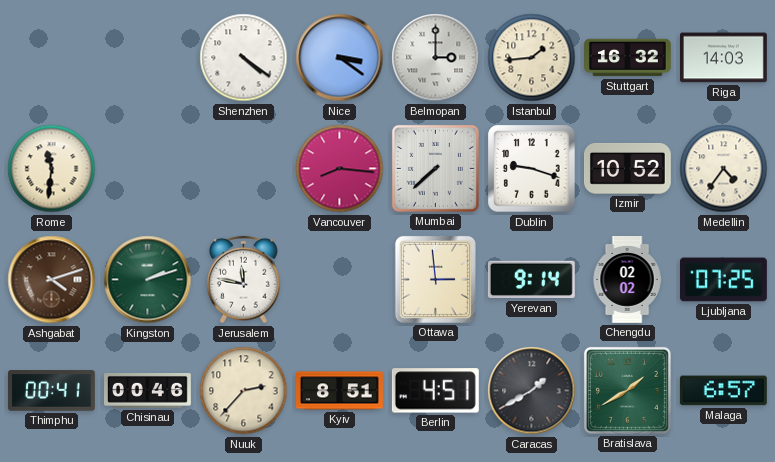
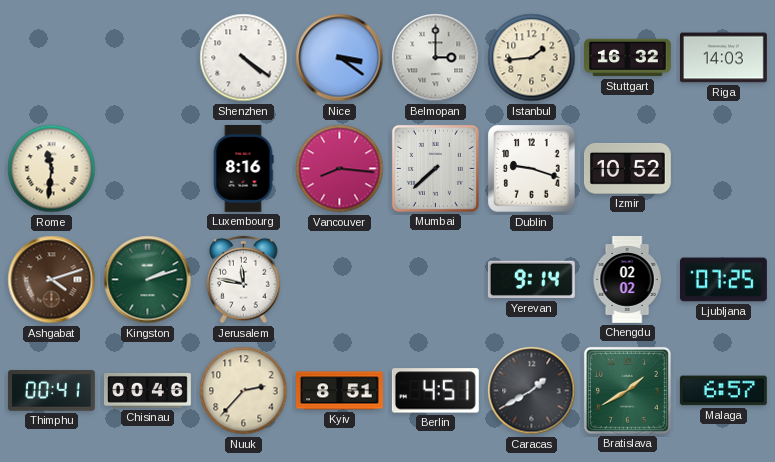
Luxembourg: none -> 8:16 (243, 168)
Medellin: 4:36 -> none (724, 169)
Ottawa: 2:59 -> none (435, 279)
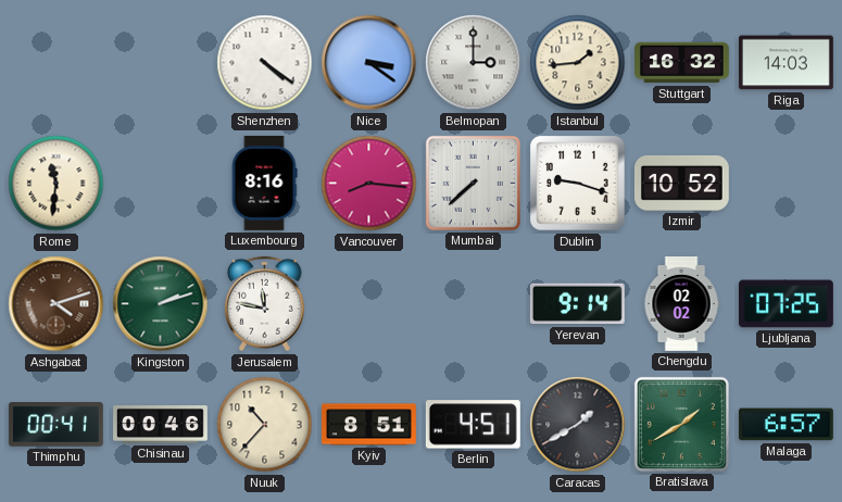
Nuuk: 2:37 -> 10:37 (265, 425)
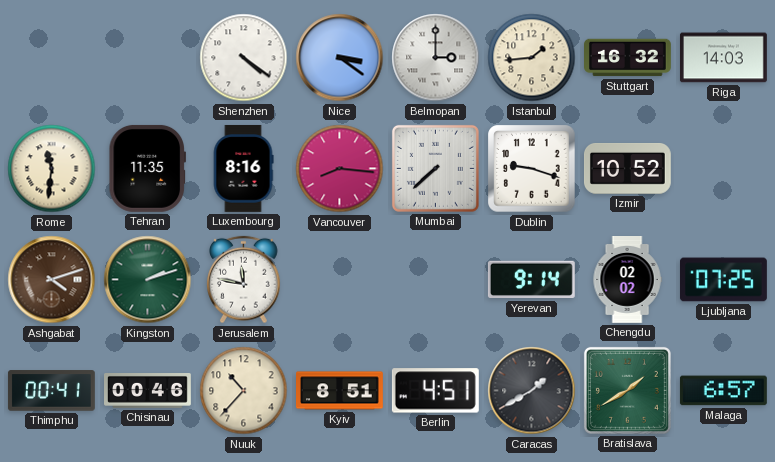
Tehran: none -> 11:35 (147, 168)
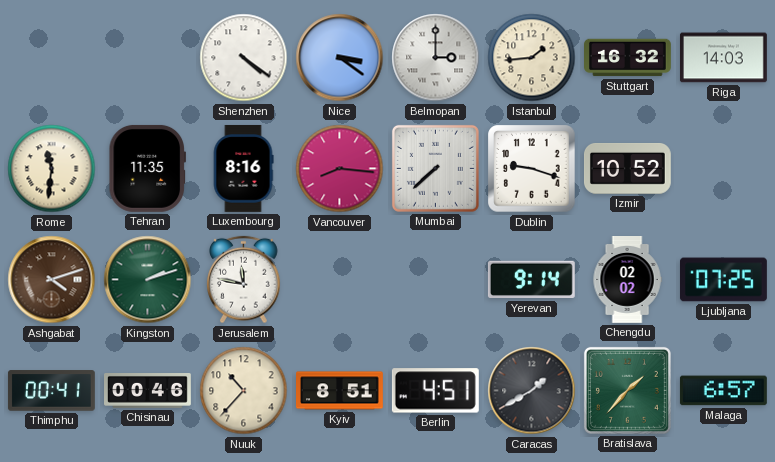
Bratislava: 1:40 -> 1:37 (627, 390)
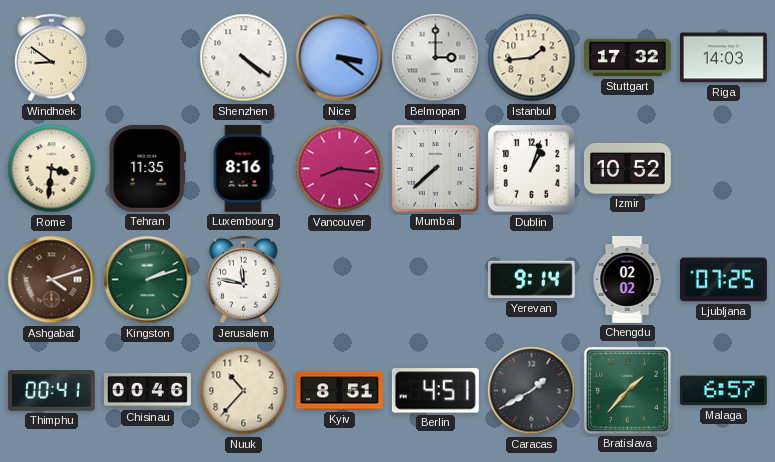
Windhoek: none -> 8:51 (52, 58)
Stuttgart: 16:32 -> 17:32 (628, 58)
Rome: 11:31 -> 3:31 (52, 169)
Dublin: 9:18 -> 1:03 (532, 169)
